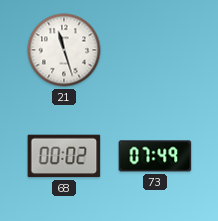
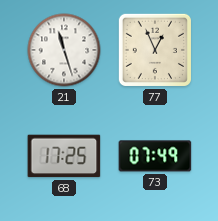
77: none -> 12:56 (155, 50)
68: 00:02 -> 17:25 (64, 156)
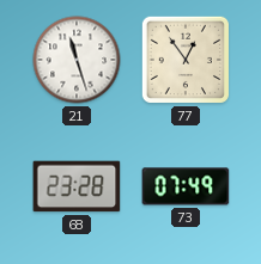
77: 12:56 -> 12:54 (186, 60)
68: 17:25 -> 23:28 (77, 186)
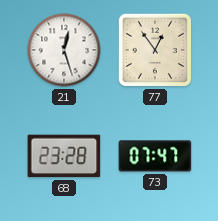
21: 11:27 -> 12:27 (64, 50)
73: 07:49 -> 07:47 (155, 156)
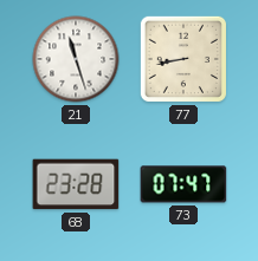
21: 12:27 -> 11:27 (76, 59)
77: 12:54 -> 8:43 (183, 59)
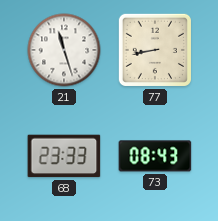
68: 23:28 -> 23:33 (64, 156)
73: 07:47 -> 08:43 (155, 156)
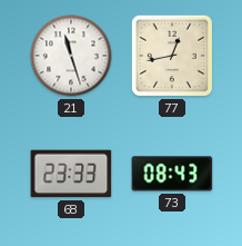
77: 8:43 -> 12:43 (172, 56)
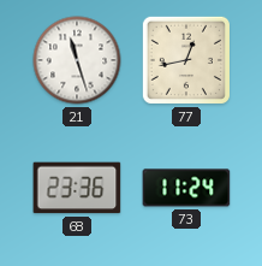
68: 23:33 -> 23:36 (77, 188)
73: 08:43 -> 11:24 (186, 188)
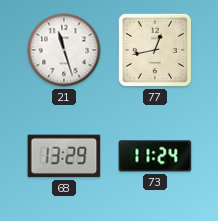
68: 23:36 -> 13:29 (64, 156)
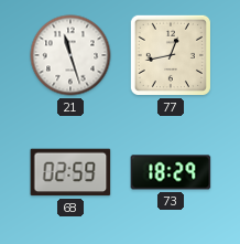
68: 13:29 -> 02:59 (70, 172)
73: 11:24 -> 18:29 (171, 172)
